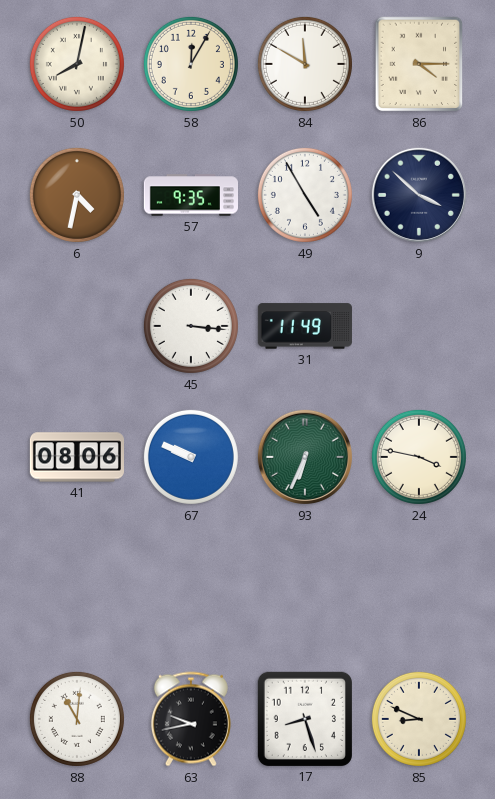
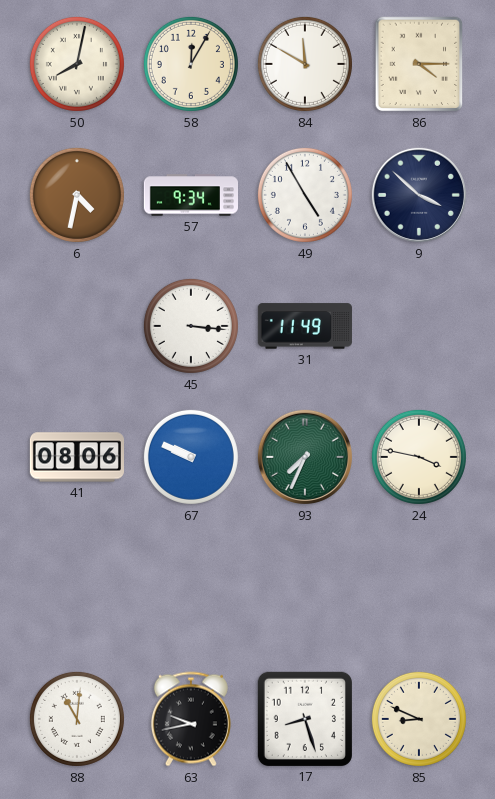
57: 9:35 -> 9:34 (190, 195)
93: 6:34 -> 7:34 (305, 457)
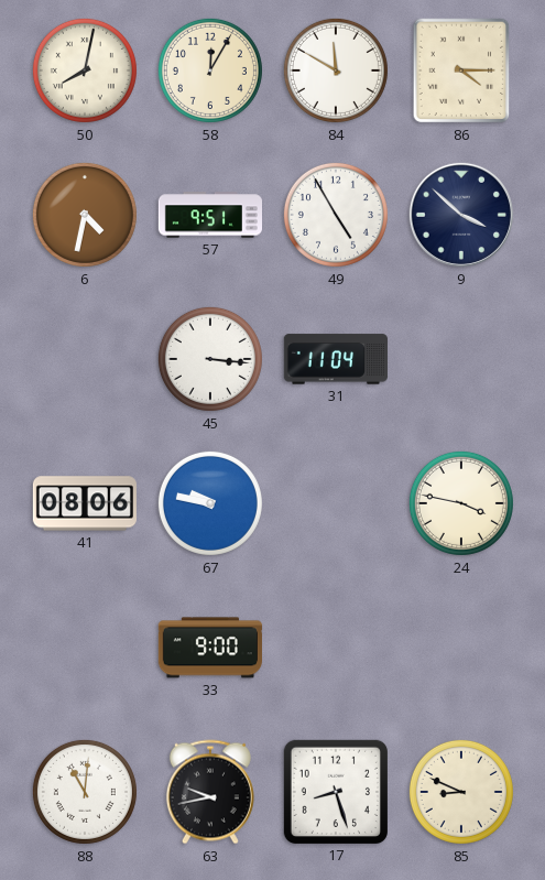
57: 9:34 -> 9:51 (209, 215)
31: 11:49 -> 11:04 (336, 359)
67: 9:49 -> 9:47 (210, 503)
93: 7:34 -> none (305, 457)
33: none -> 9:00 (210, 648)
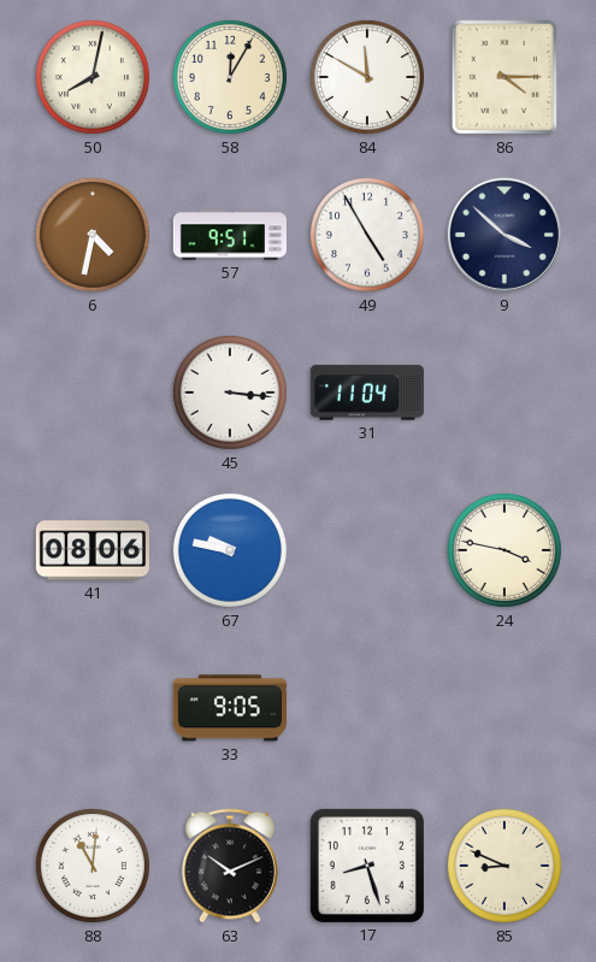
33: 9:00 -> 9:05 (230, 708)
63: 9:43 -> 10:11 (230, 866)
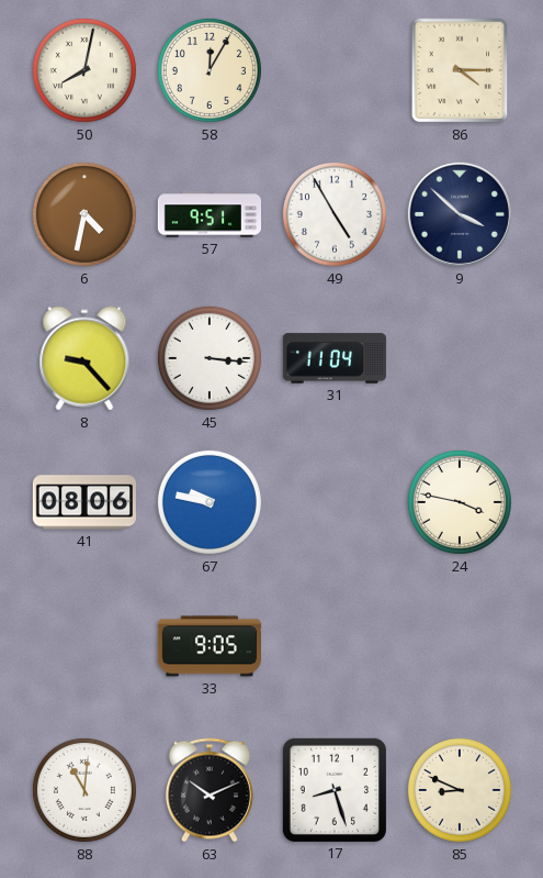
84: 11:50 -> none (367, 77)
8: none -> 9:23 (84, 358)
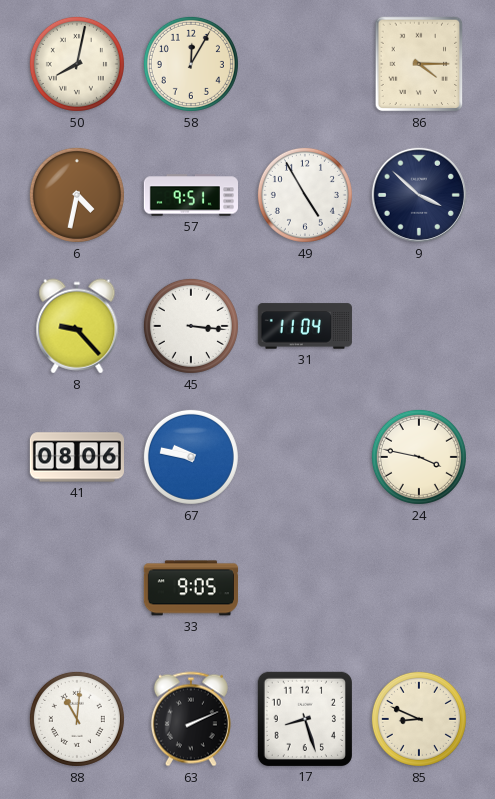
63: 10:11 -> 2:11 (191, 719)
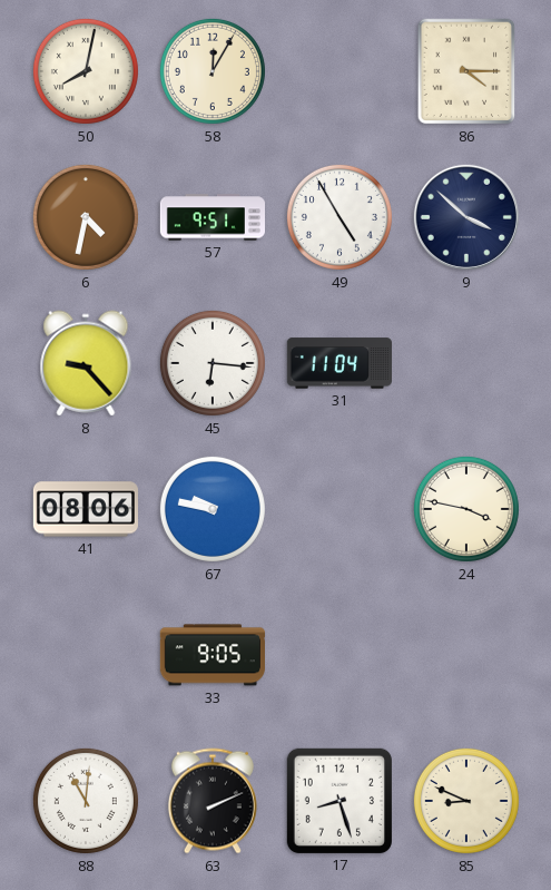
45: 3:16 -> 6:16 (213, 363)
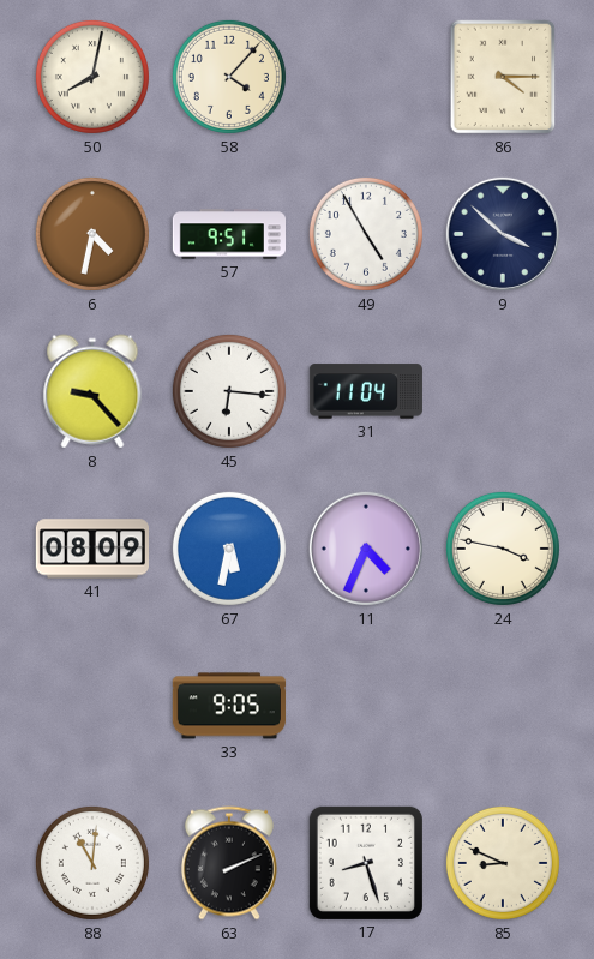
58: 12:05 -> 4:07 (229, 77)
41: 08:06 -> 08:09 (91, 549)
67: 9:47 -> 5:32 (229, 549)
11: none -> 4:34 (366, 549)
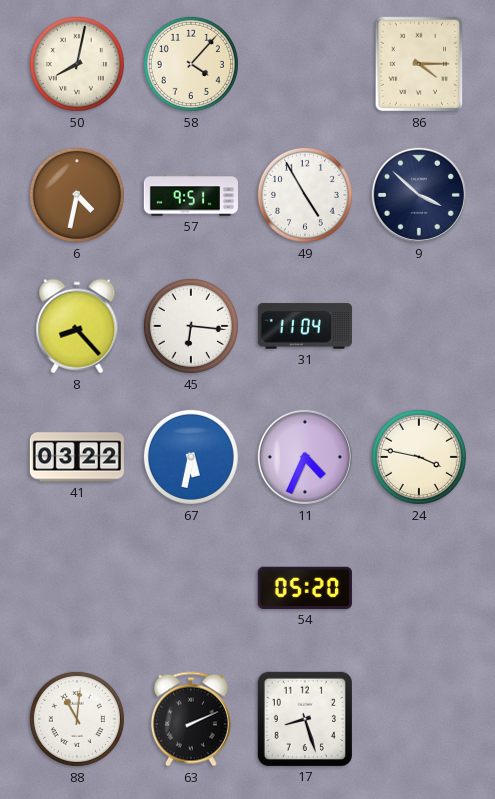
8: 9:23 -> 8:23 (77, 326)
41: 08:09 -> 03:22 (76, 457)
33: 9:05 -> none (229, 706)
54: none -> 05:20 (305, 588)
85: 8:49 -> none (503, 863)
